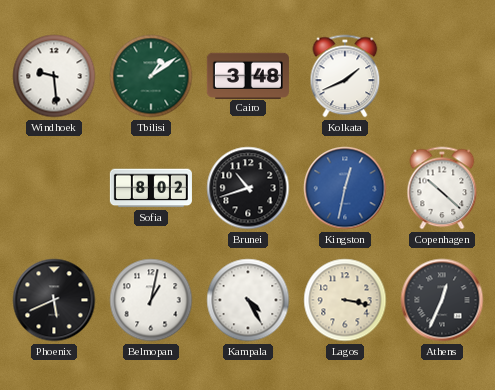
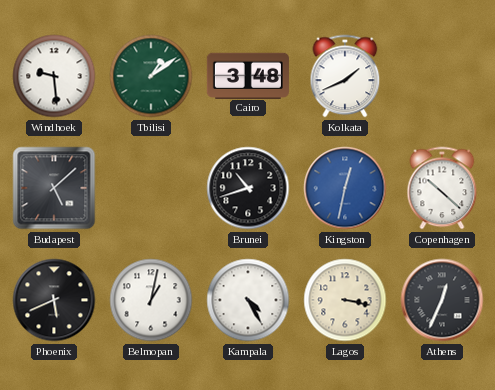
Budapest: none -> 5:08 (54, 188)
Sofia: 8:02 -> none (151, 188)
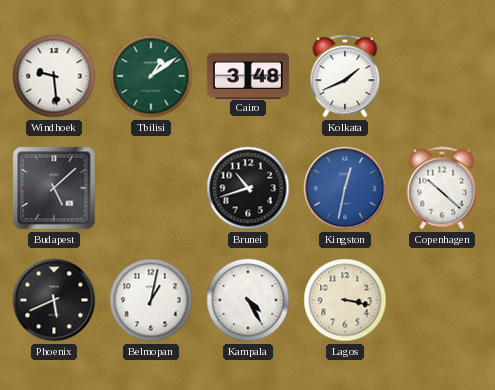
Athens: 12:34 -> none (442, 300)
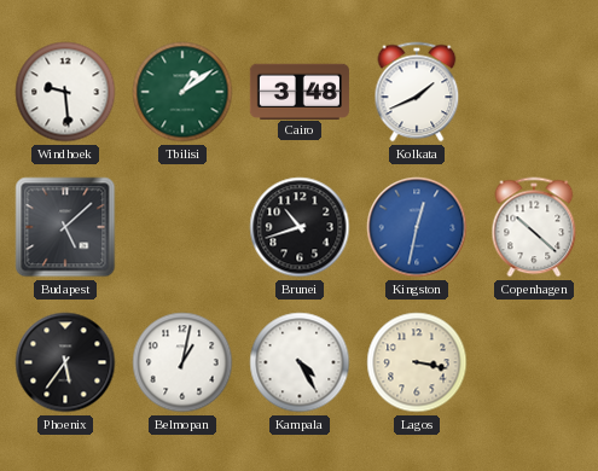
Phoenix: 5:41 -> 5:36 (65, 362)
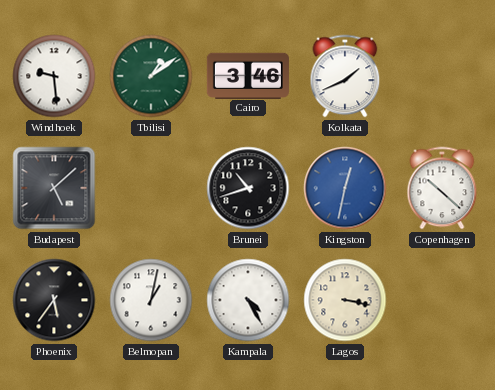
Cairo: 3:48 -> 3:46 (248, 75)
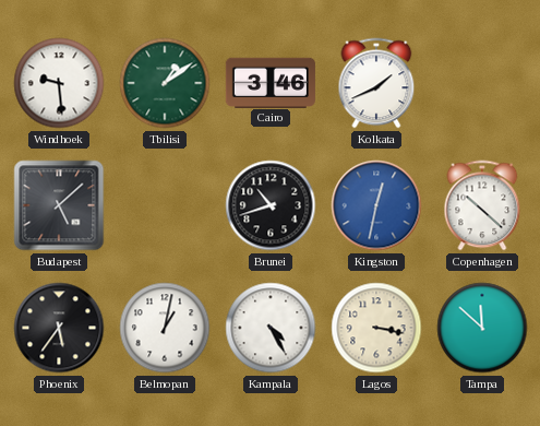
Tampa: none -> 11:52 (482, 328)
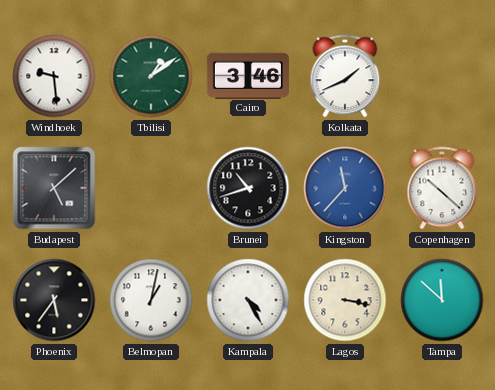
Kingston: 12:32 -> 11:37 (345, 188)
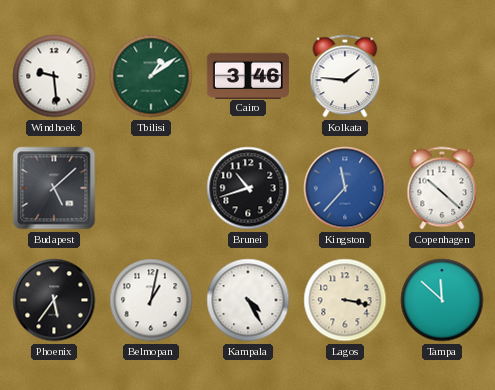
Kolkata: 1:41 -> 1:46 (345, 76)
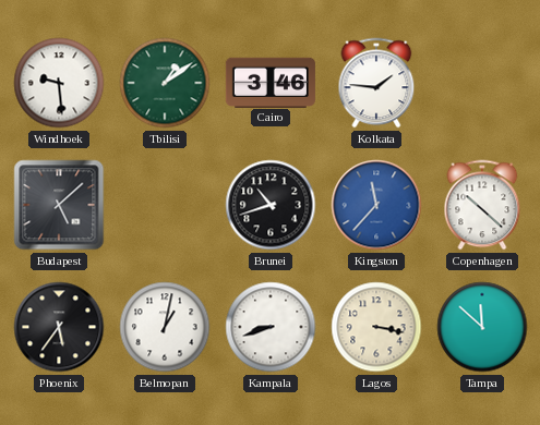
Kampala: 4:25 -> 8:42 (271, 327)
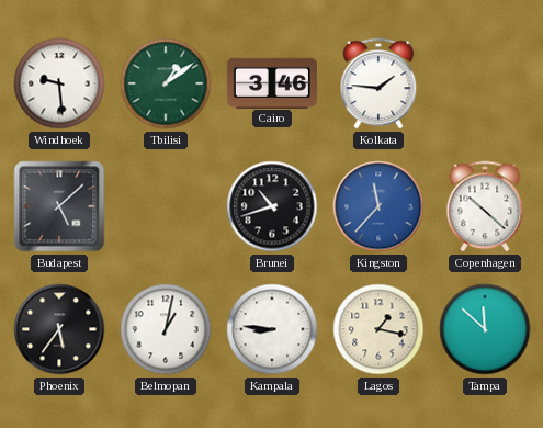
Kampala: 8:42 -> 8:46 (272, 329)
Lagos: 3:17 -> 1:17 (378, 329)
